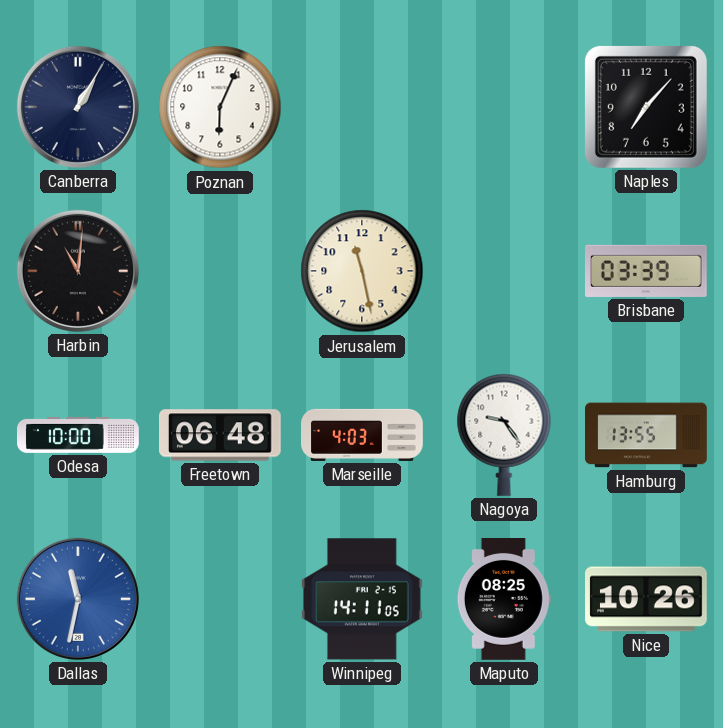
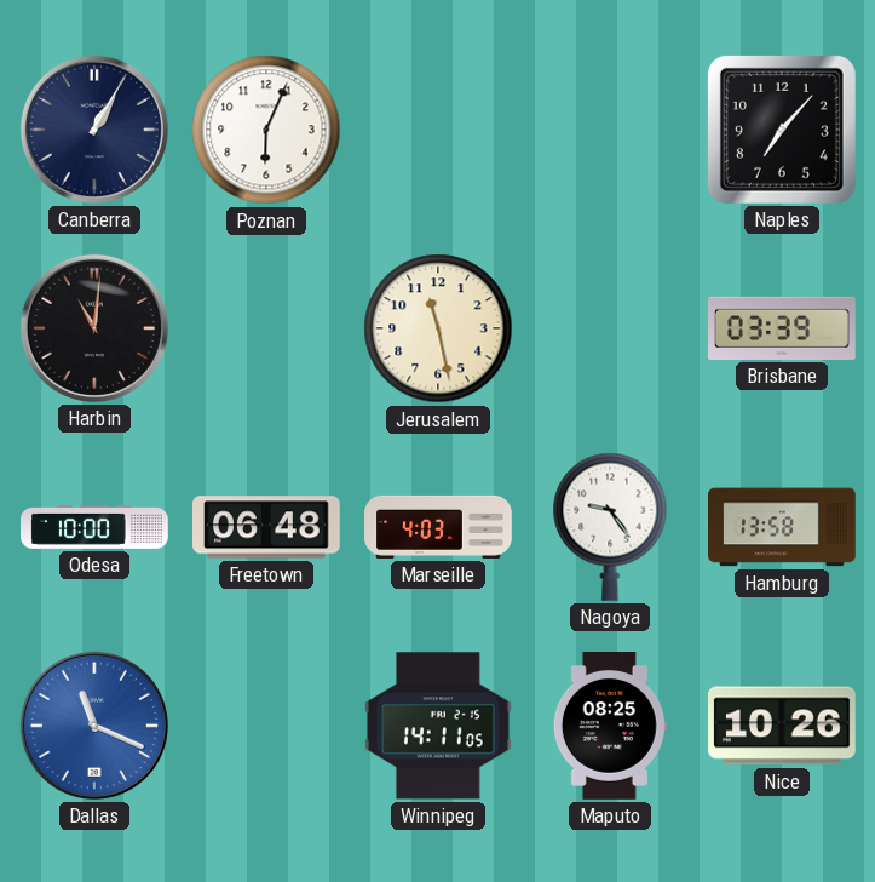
Hamburg: 13:55 -> 13:58 (782, 527)
Dallas: 11:32 -> 11:19 (94, 726)
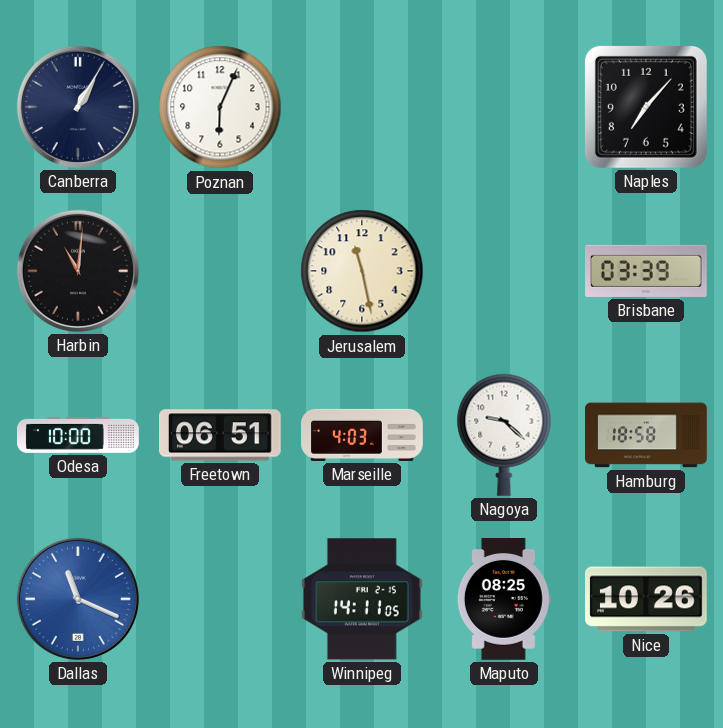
Freetown: 06:48 -> 06:51 (221, 435)
Nagoya: 9:24 -> 9:22 (504, 435)
Hamburg: 13:58 -> 18:58 (646, 435)
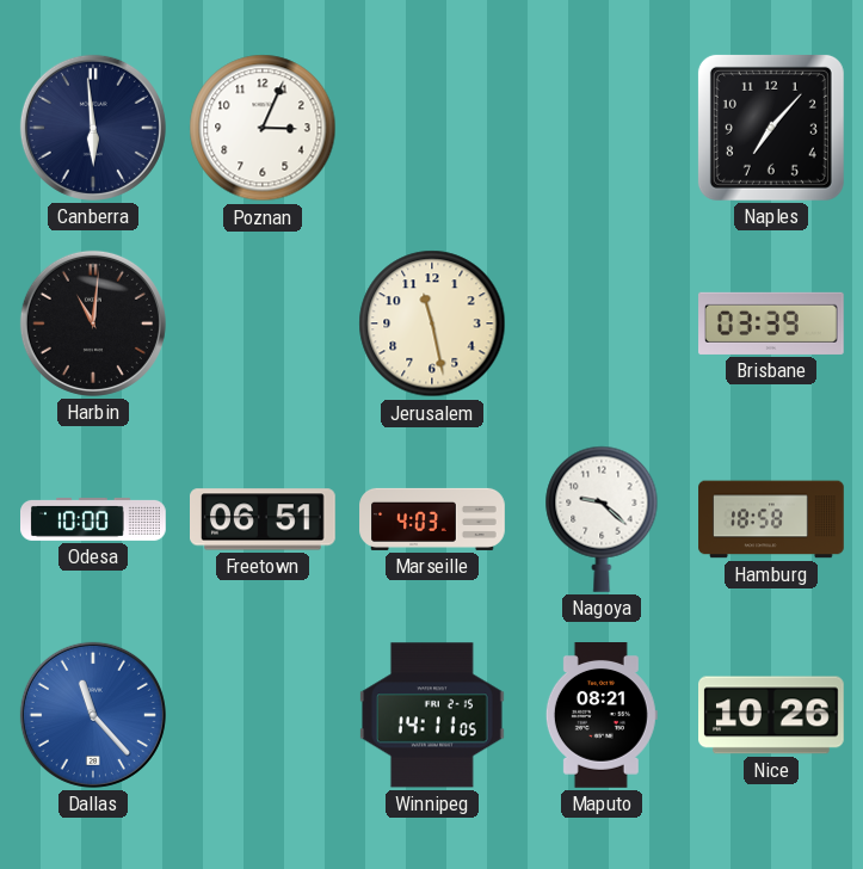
Canberra: 1:05 -> 5:59 (93, 128)
Poznan: 6:04 -> 3:04 (263, 128)
Dallas: 11:19 -> 11:23 (93, 715)
Maputo: 08:25 -> 08:21 (602, 716)
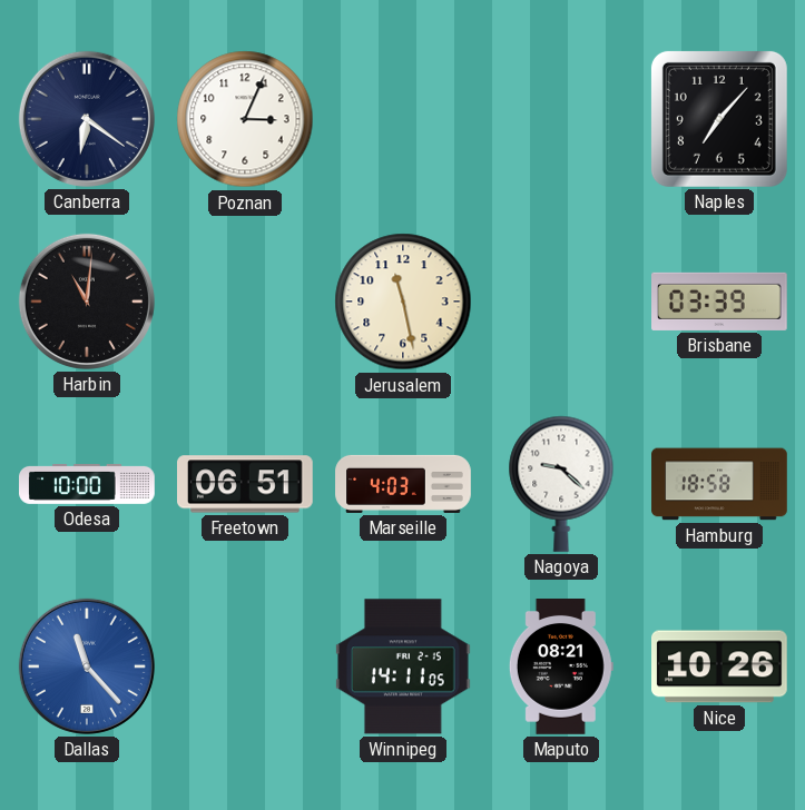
Canberra: 5:59 -> 6:21 (87, 119)
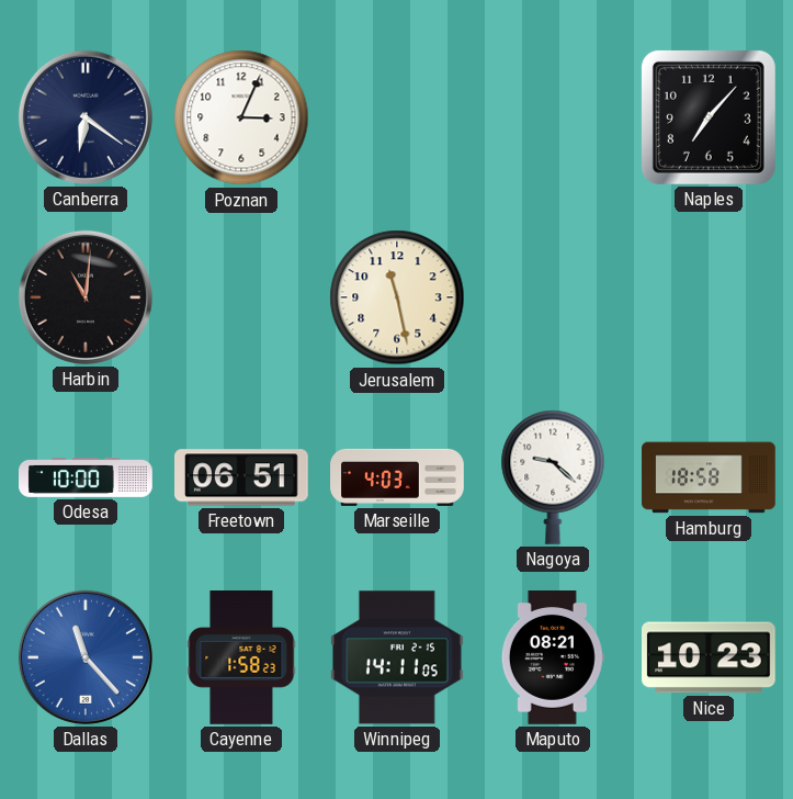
Brisbane: 03:39 -> none (720, 302)
Cayenne: none -> 1:58 (241, 657)
Nice: 10:26 -> 10:23 (710, 657)
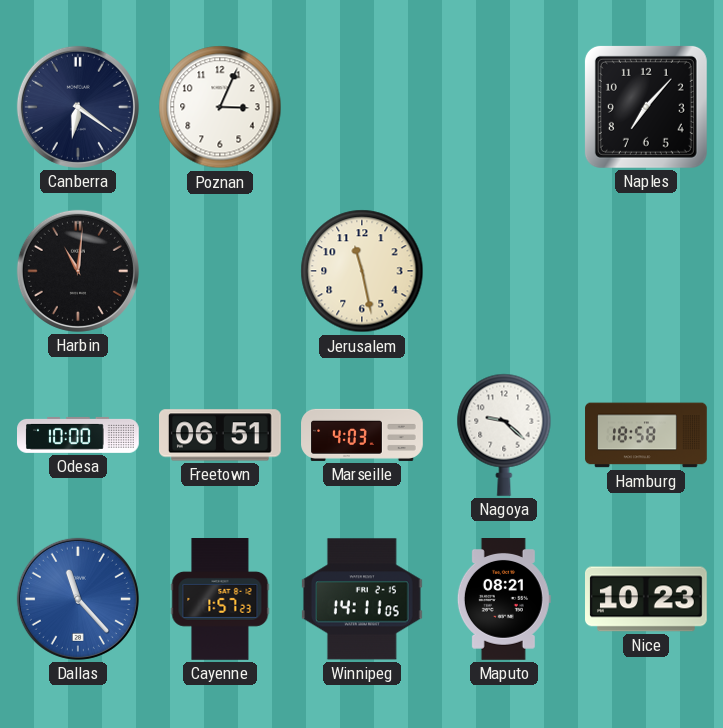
Cayenne: 1:58 -> 1:57 (220, 599)
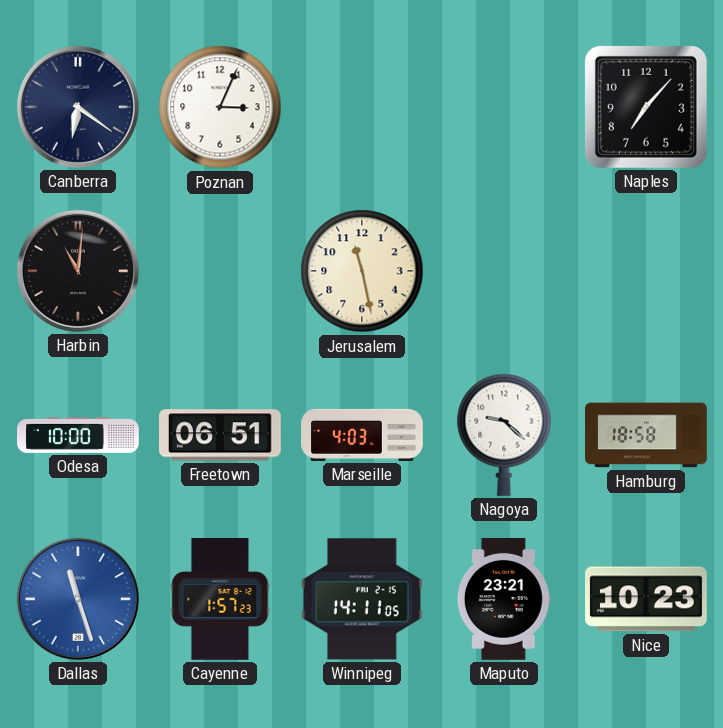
Dallas: 11:23 -> 11:27 (78, 599)
Maputo: 08:21 -> 23:21 (504, 600)
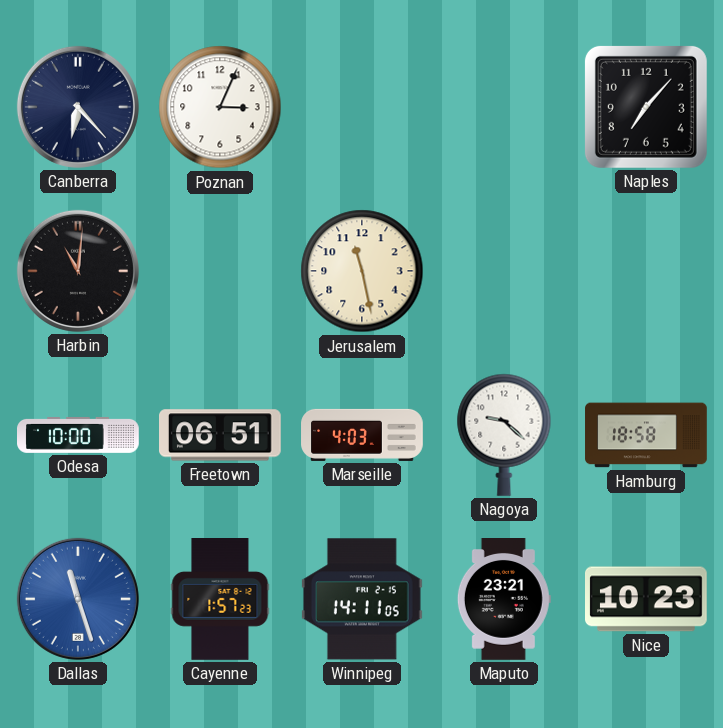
Canberra: 6:21 -> 6:23 (78, 107)
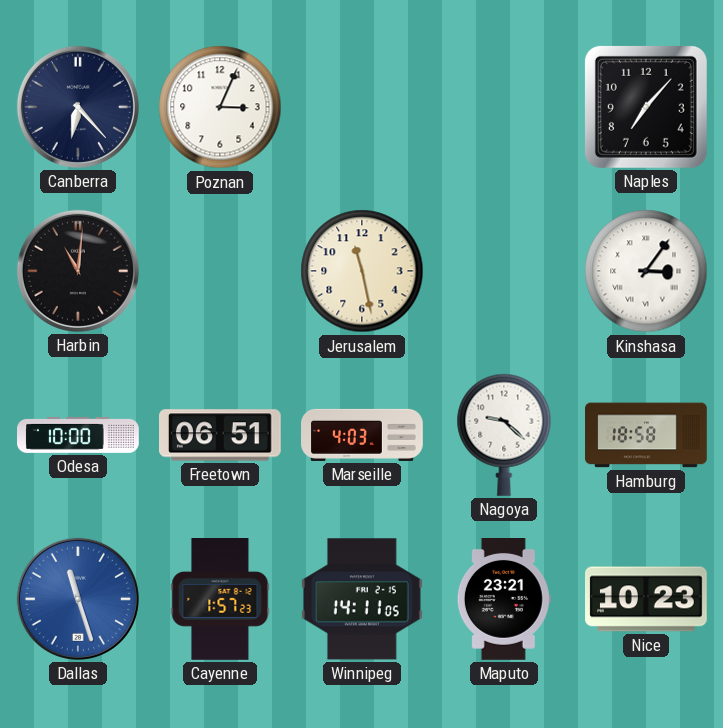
Kinshasa: none -> 3:06 (646, 271)
